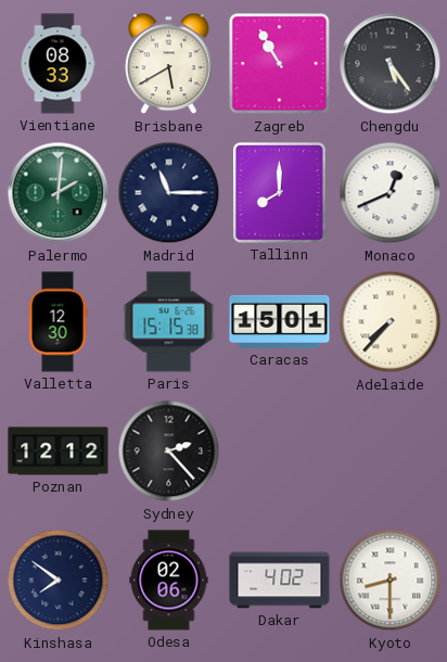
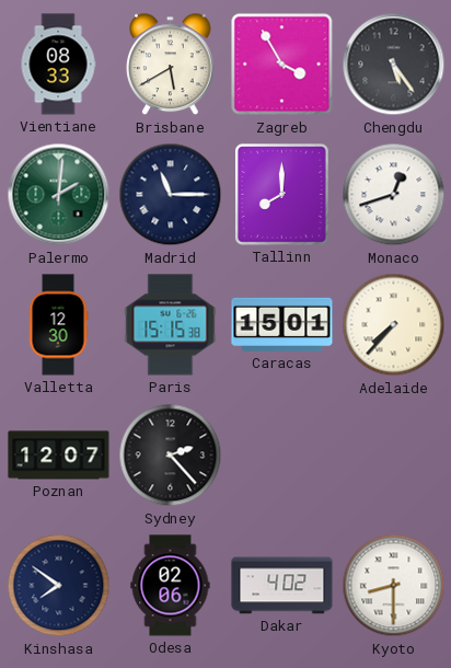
Zagreb: 10:55 -> 3:55 (282, 65)
Monaco: 12:41 -> 12:42 (394, 195)
Poznan: 12:12 -> 12:07 (59, 456)
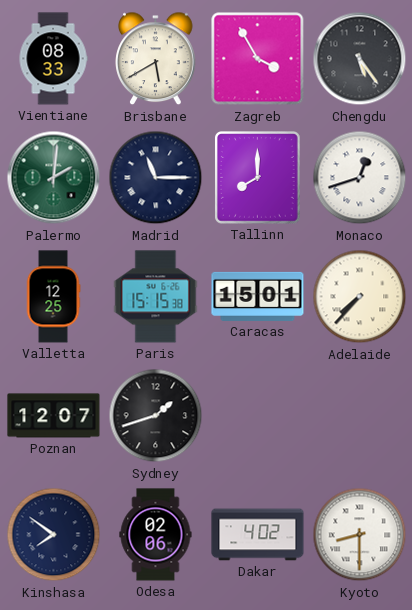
Valletta: 12:30 -> 12:25 (53, 297)
Sydney: 2:23 -> 1:42 (156, 416)
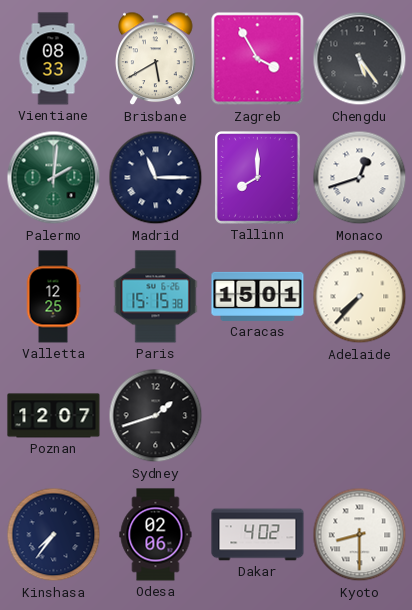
Kinshasa: 7:51 -> 7:36 (54, 535)
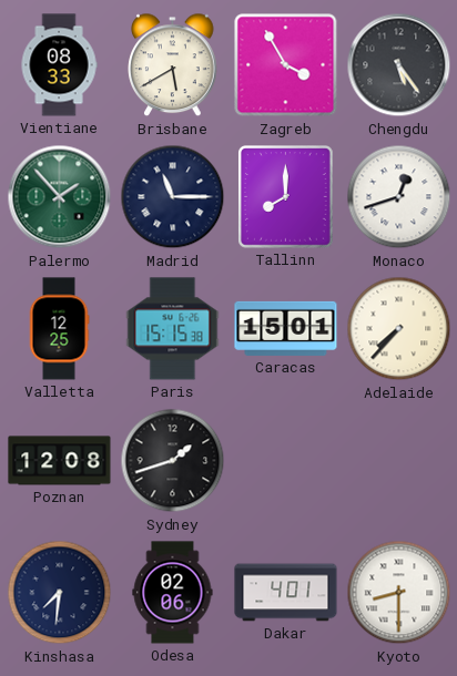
Palermo: 2:01 -> 1:53 (60, 197)
Poznan: 12:07 -> 12:08 (60, 461)
Kinshasa: 7:36 -> 7:31 (60, 593)
Dakar: 4:02 -> 4:01 (286, 593)
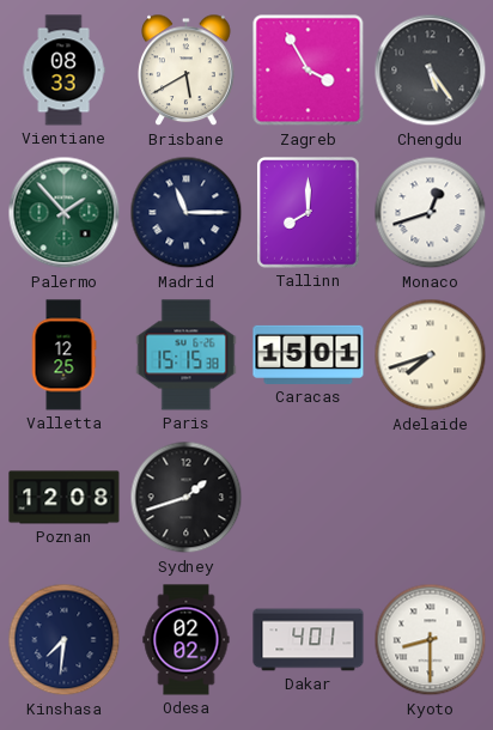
Adelaide: 7:37 -> 7:42 (431, 355)
Odesa: 02:06 -> 02:02 (187, 640)
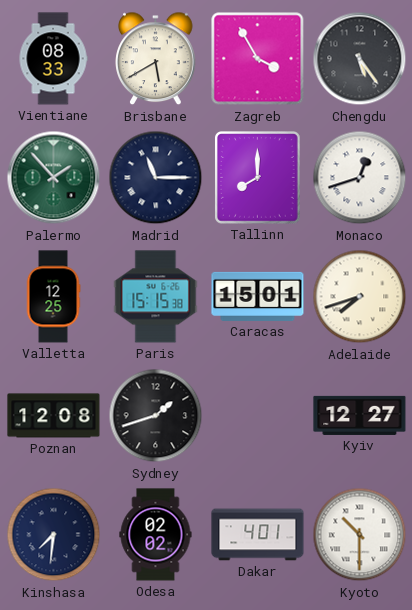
Kyiv: none -> 12:27 (360, 415)
Kyoto: 8:30 -> 10:30 (360, 535)
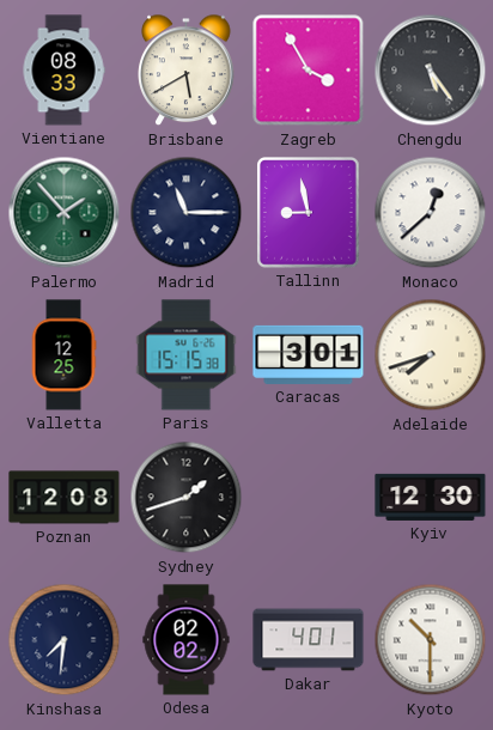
Tallinn: 8:00 -> 8:58 (309, 213)
Monaco: 12:42 -> 12:38 (431, 213)
Caracas: 15:01 -> 3:01 (309, 354)
Kyiv: 12:27 -> 12:30 (431, 497)
